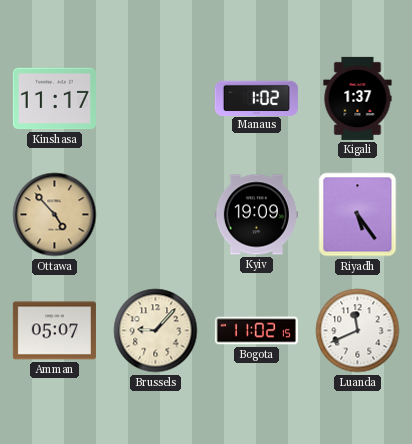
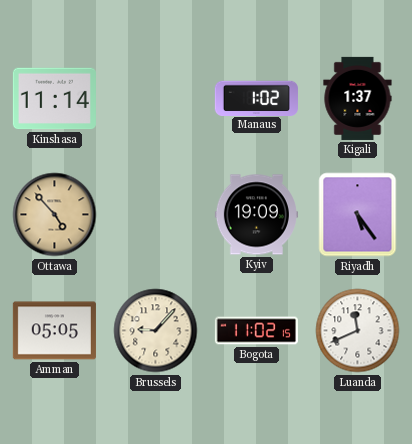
Kinshasa: 11:17 -> 11:14 (54, 99)
Amman: 05:07 -> 05:05 (54, 331)
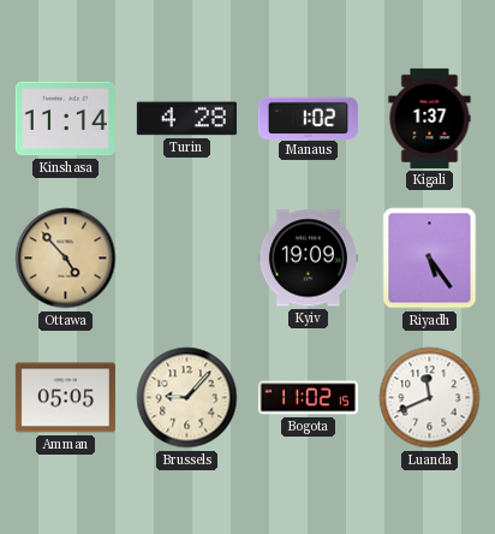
Turin: none -> 4:28 (186, 119)
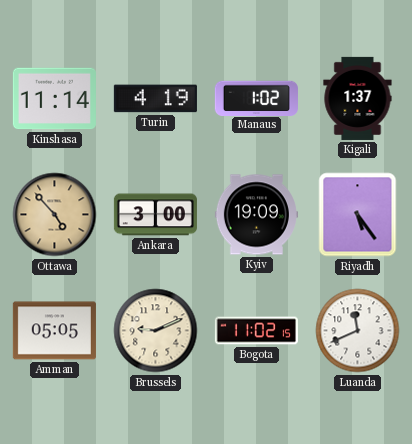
Turin: 4:28 -> 4:19 (155, 99)
Ankara: none -> 3:00 (155, 215)
Brussels: 9:07 -> 9:11 (156, 331)
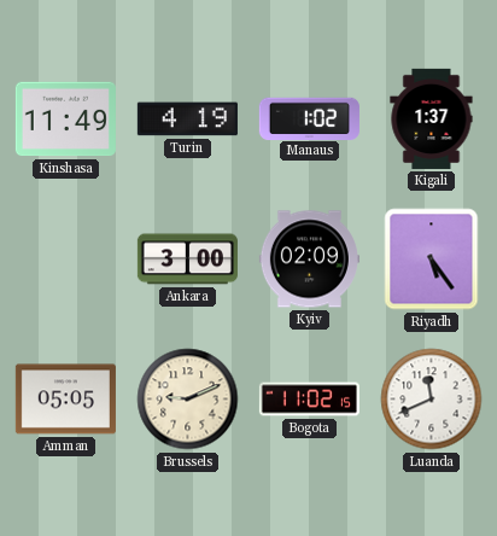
Kinshasa: 11:14 -> 11:49 (65, 120)
Ottawa: 4:53 -> none (55, 215)
Kyiv: 19:09 -> 02:09 (309, 260)
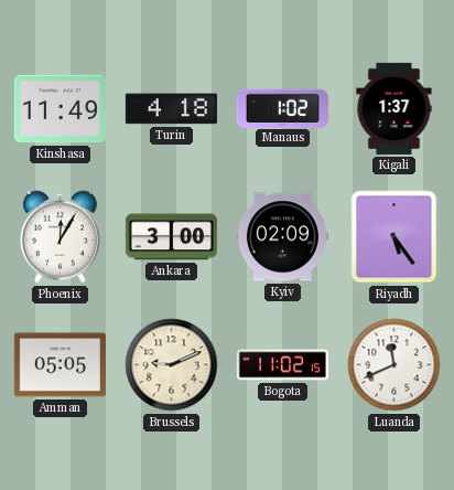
Turin: 4:19 -> 4:18 (171, 109)
Phoenix: none -> 12:05 (60, 237)
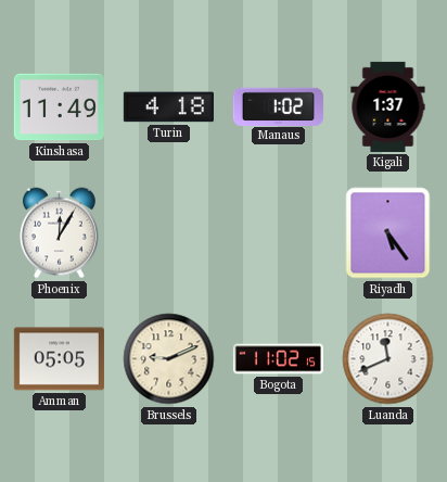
Ankara: 3:00 -> none (171, 237)
Kyiv: 02:09 -> none (282, 237)
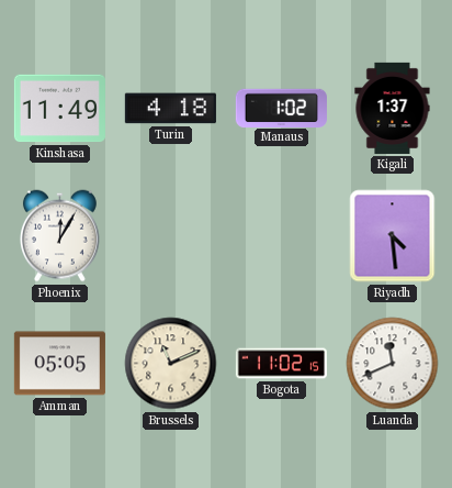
Riyadh: 5:24 -> 4:29 (393, 236)
Brussels: 9:11 -> 11:11 (171, 364)
